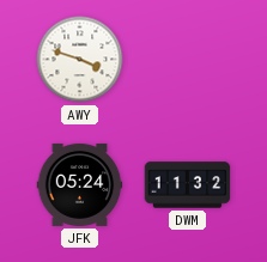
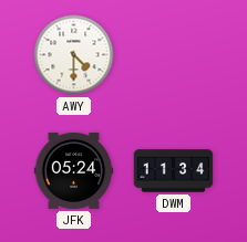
AWY: 3:48 -> 4:30 (74, 55)
DWM: 11:32 -> 11:34 (174, 171)
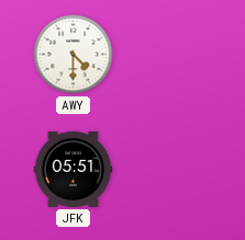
JFK: 05:24 -> 05:51 (74, 169)
DWM: 11:34 -> none (174, 171)
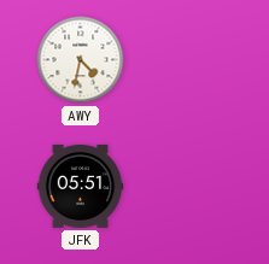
AWY: 4:30 -> 4:32 (81, 60)
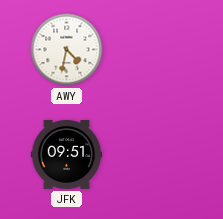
JFK: 05:51 -> 09:51 (67, 154)
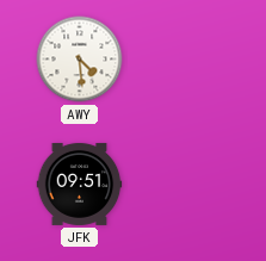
AWY: 4:32 -> 4:29 (80, 60)
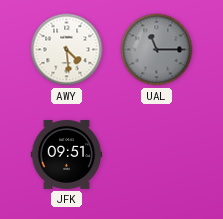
UAL: none -> 11:15 (157, 50)
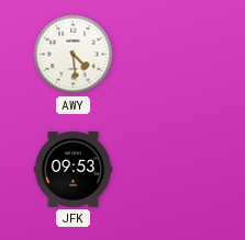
UAL: 11:15 -> none (157, 50)
JFK: 09:51 -> 09:53 (74, 169)
